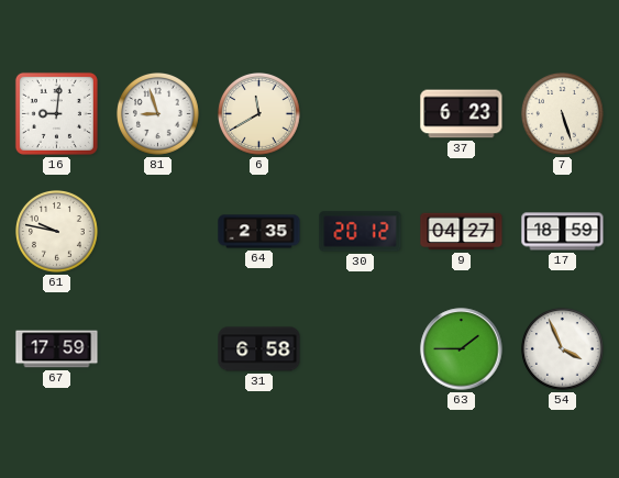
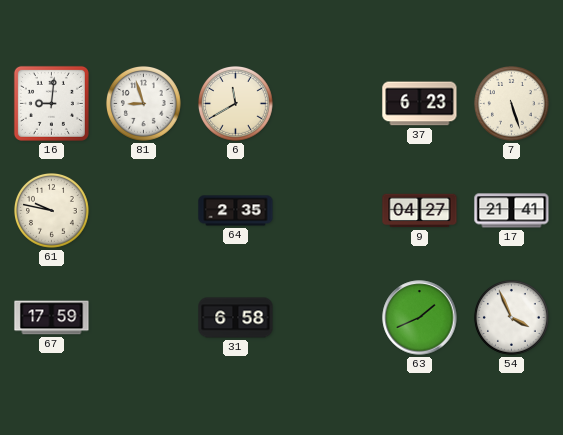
30: 20:12 -> none (361, 232)
17: 18:59 -> 21:41 (512, 211)
63: 1:45 -> 1:41 (420, 318)
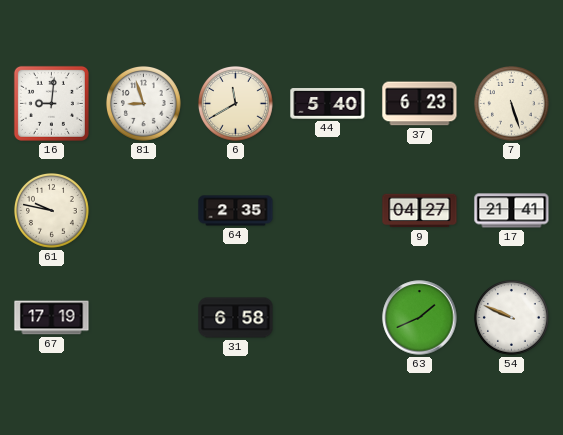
44: none -> 5:40 (328, 104)
67: 17:59 -> 17:19 (52, 318)
54: 3:56 -> 9:49 (512, 318)
